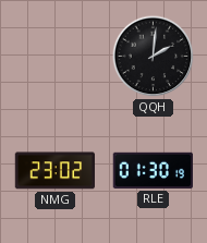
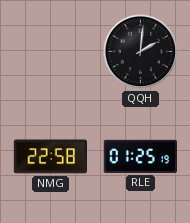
NMG: 23:02 -> 22:58 (51, 157)
RLE: 01:30 -> 01:25 (140, 156)
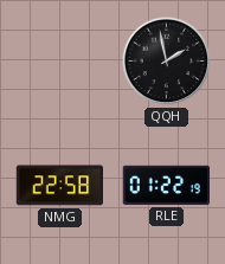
QQH: 2:01 -> 1:58 (167, 62)
RLE: 01:25 -> 01:22 (166, 185)
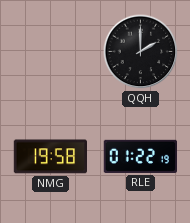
QQH: 1:58 -> 2:00 (141, 52)
NMG: 22:58 -> 19:58 (51, 157)
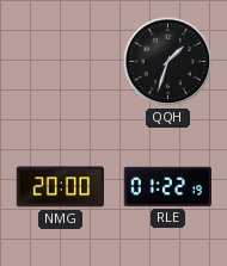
QQH: 2:00 -> 1:33 (168, 62)
NMG: 19:58 -> 20:00 (61, 187)
